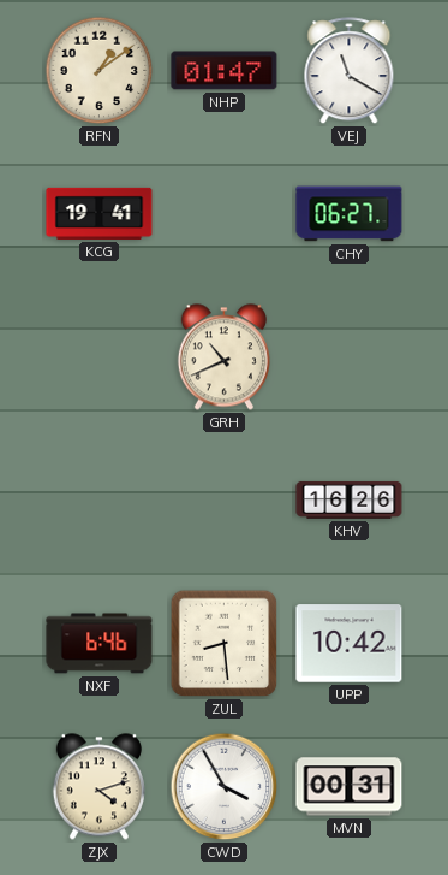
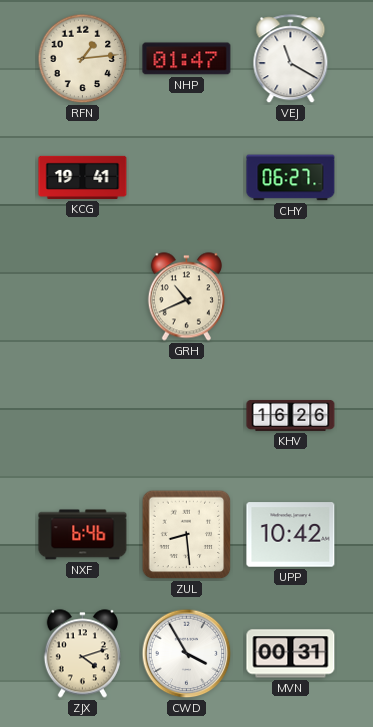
RFN: 1:09 -> 1:14 (83, 59)
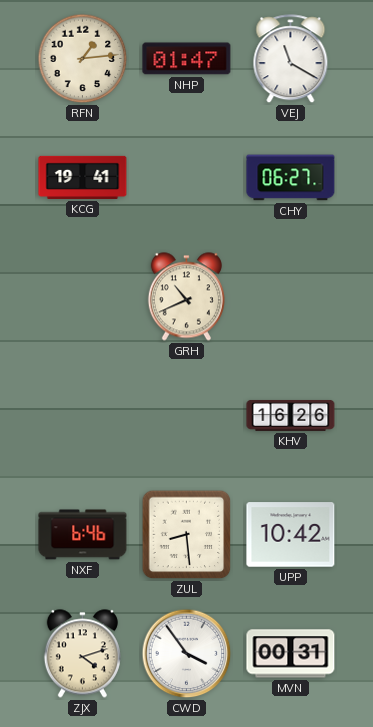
CWD: 3:55 -> 3:54 (187, 654)
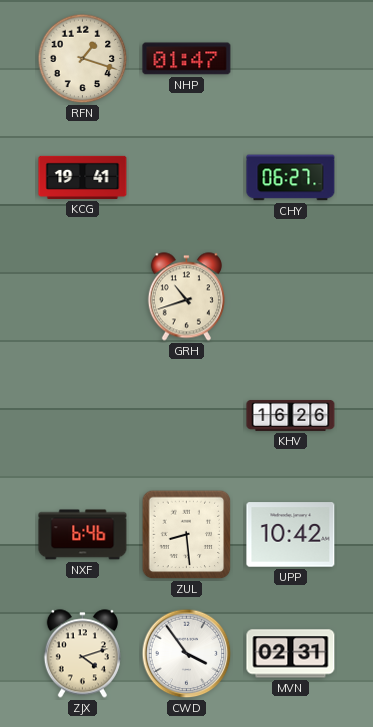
RFN: 1:14 -> 1:18 (83, 59)
VEJ: 11:20 -> none (291, 59)
GRH: 10:41 -> 10:42 (186, 297)
MVN: 00:31 -> 02:31 (291, 654)
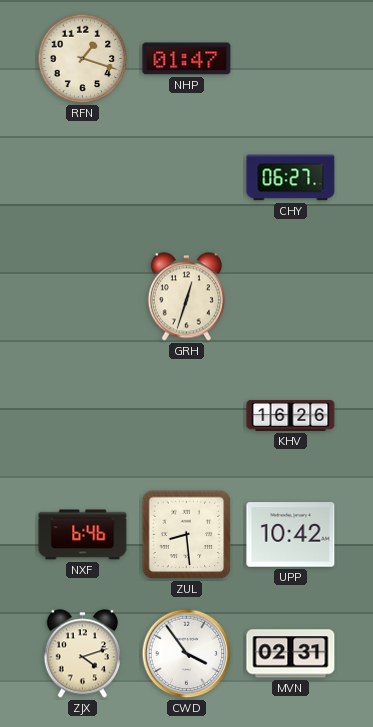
KCG: 19:41 -> none (83, 177)
GRH: 10:42 -> 12:33 (186, 297)
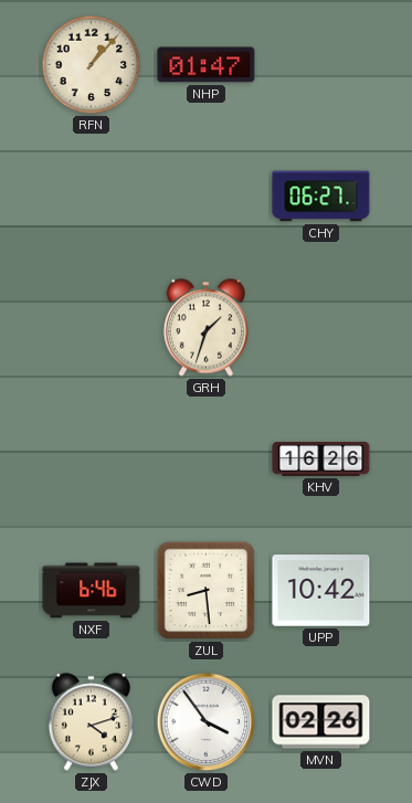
RFN: 1:18 -> 1:07 (92, 65)
GRH: 12:33 -> 1:33 (205, 328)
MVN: 02:31 -> 02:26 (321, 722)
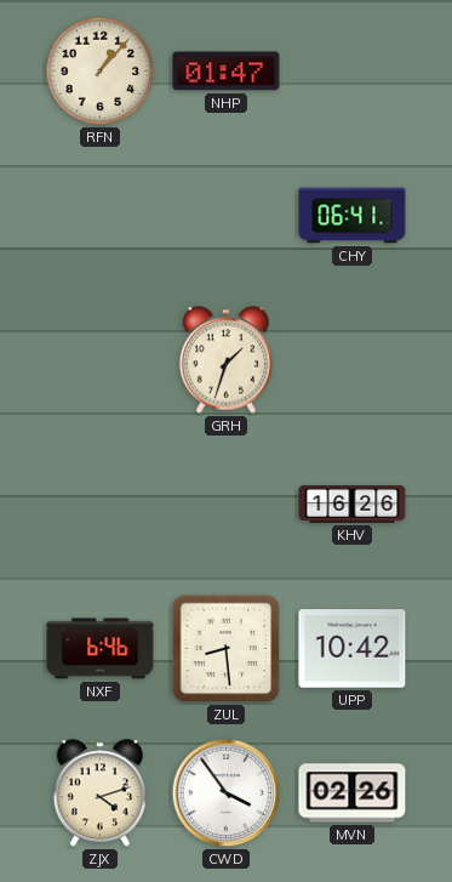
CHY: 06:27 -> 06:41 (353, 216)
